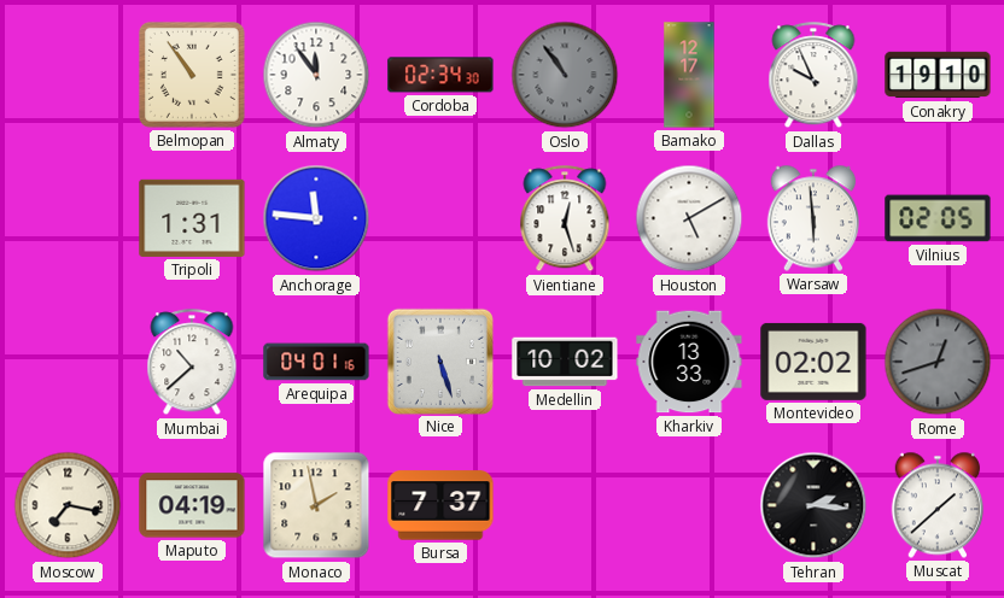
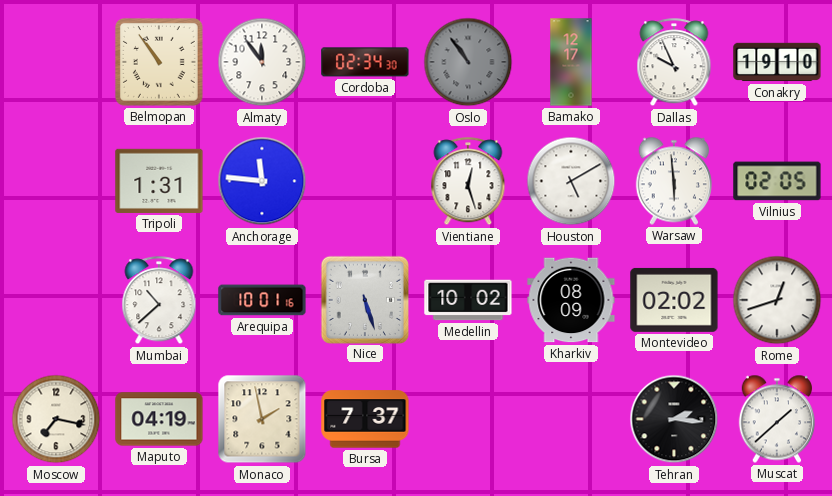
Arequipa: 04:01 -> 10:01 (262, 300)
Kharkiv: 13:33 -> 08:09 (571, 300)
Rome dial: grey -> white (777, 300)
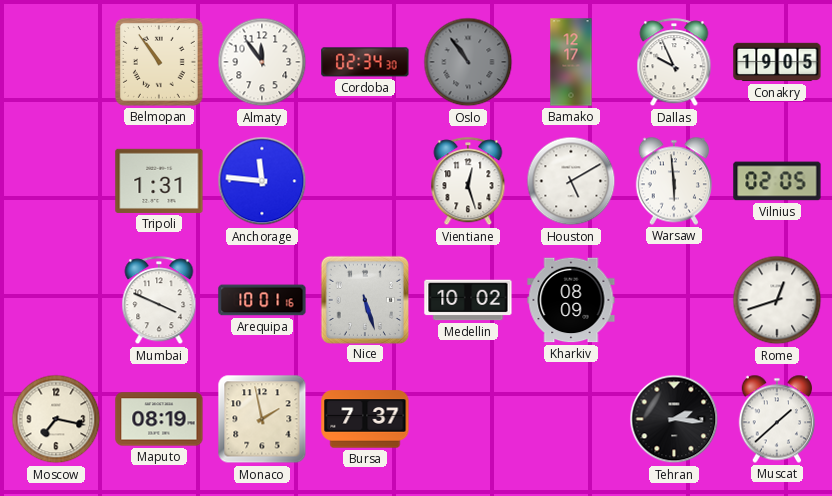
Conakry: 19:10 -> 19:05 (777, 62)
Mumbai: 10:38 -> 3:49 (159, 301)
Montevideo: 02:02 -> none (674, 300)
Maputo: 04:19 -> 08:19 (159, 419)
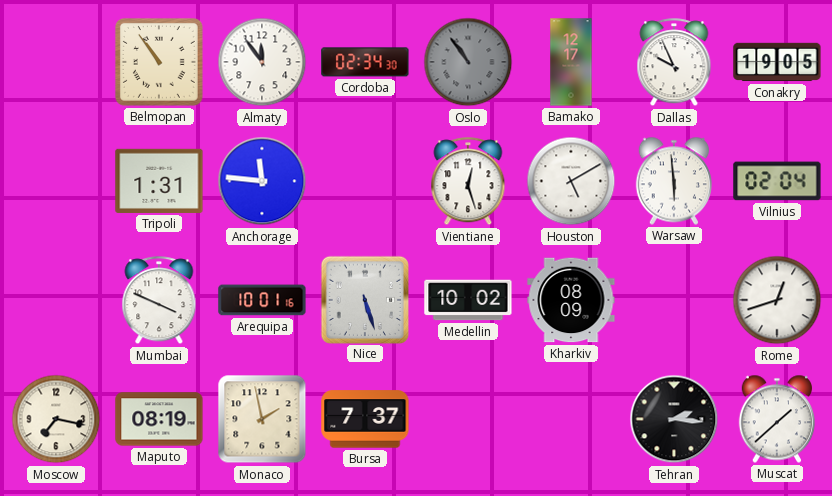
Vilnius: 02:05 -> 02:04 (777, 181)
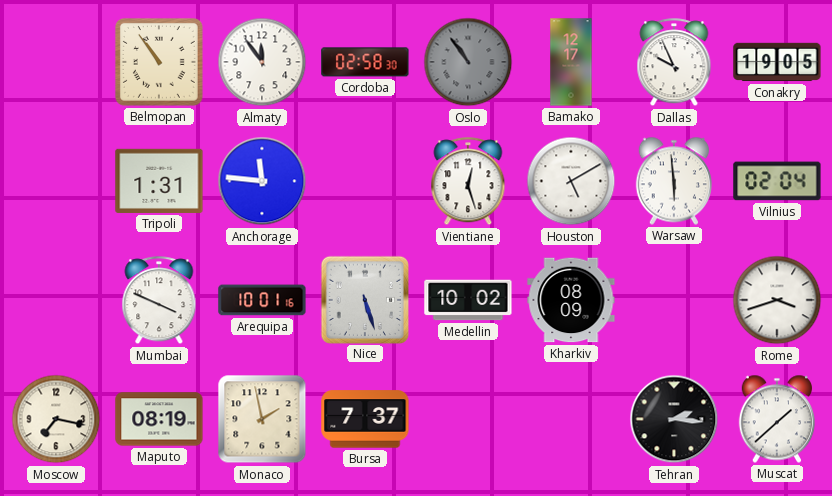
Cordoba: 02:34 -> 02:58 (365, 62)
Rome: 12:42 -> 3:42 (777, 300)
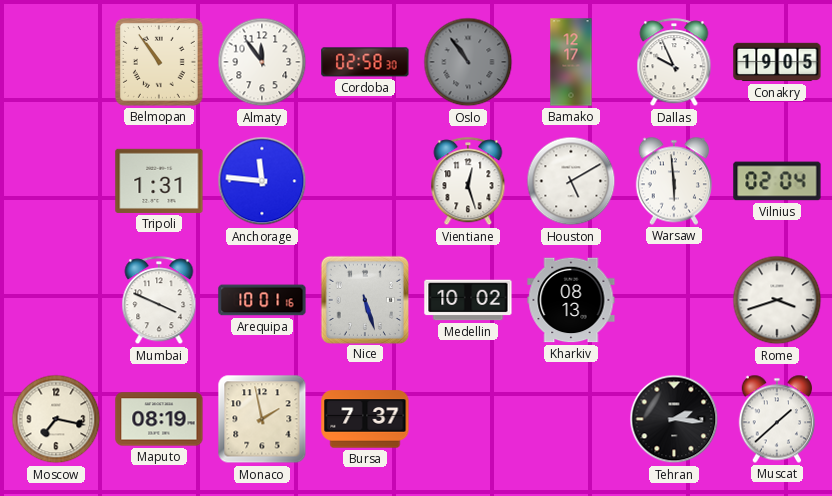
Kharkiv: 08:09 -> 08:13 (571, 300)
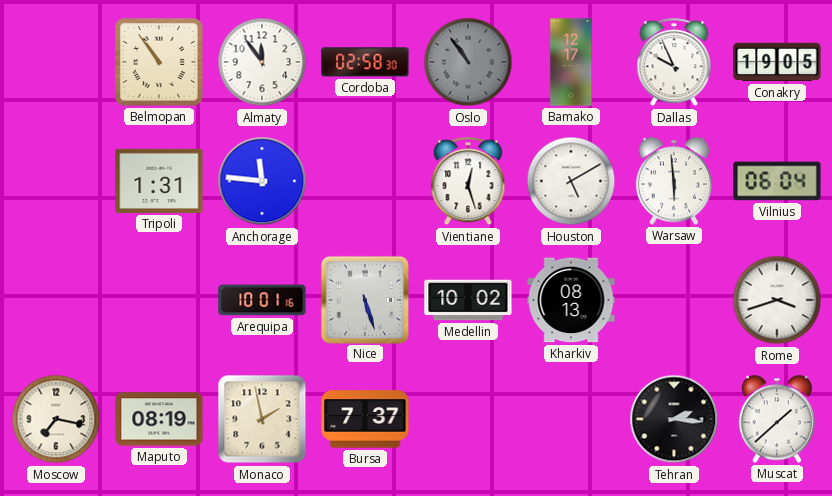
Vilnius: 02:04 -> 06:04 (777, 181)
Mumbai: 3:49 -> none (159, 301)
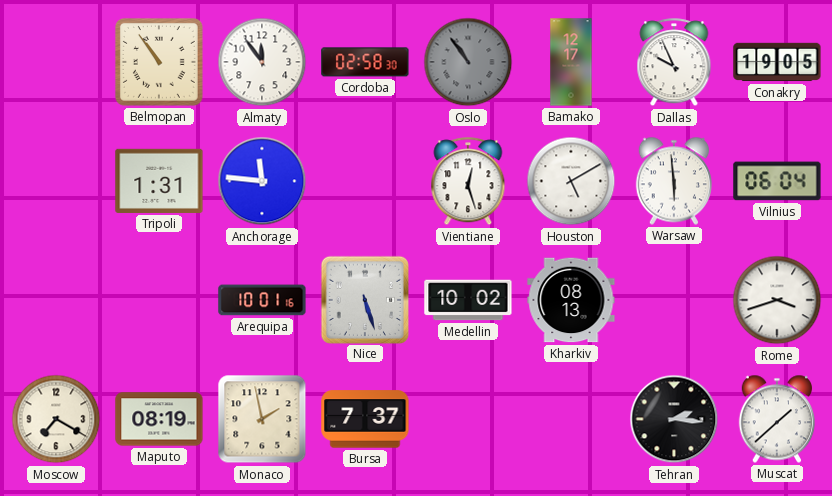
Moscow: 7:17 -> 7:20 (56, 419)
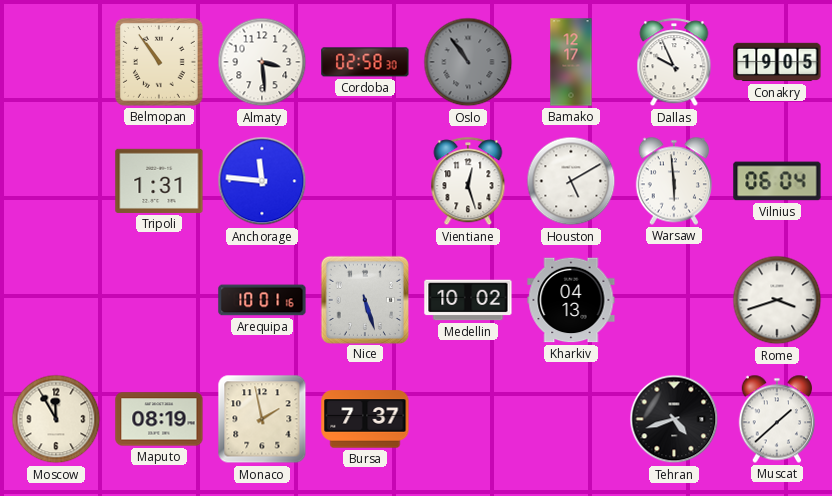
Almaty: 11:54 -> 3:29 (262, 62)
Kharkiv: 08:13 -> 04:13 (571, 300)
Moscow: 7:20 -> 11:55 (56, 419)
Tehran: 2:16 -> 4:42 (674, 419)
